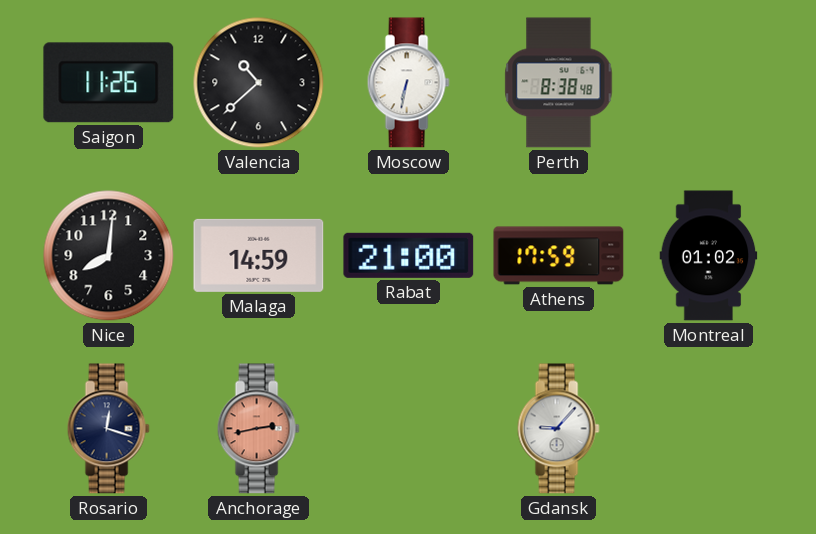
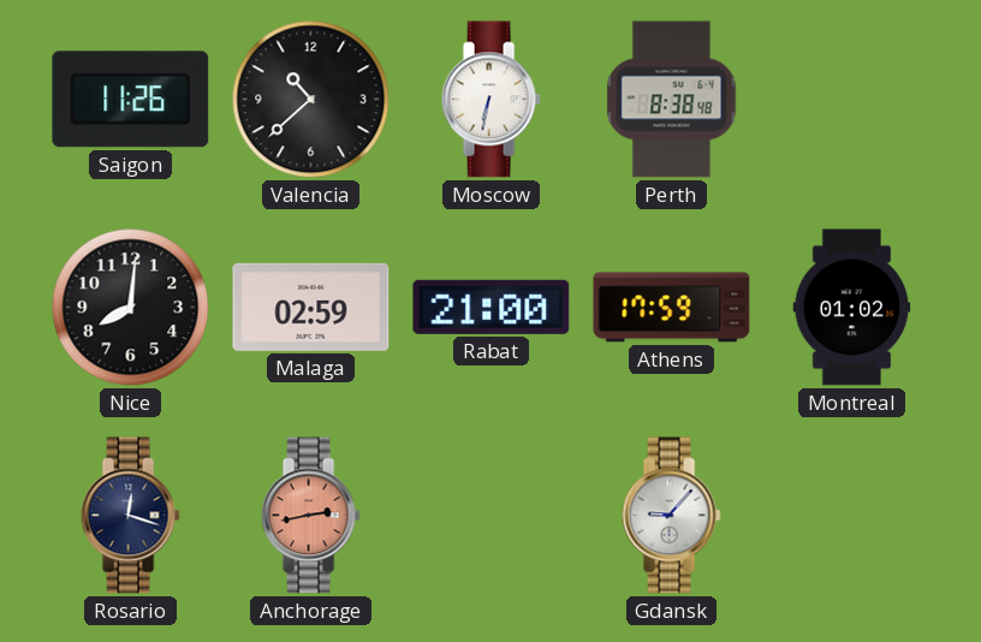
Malaga: 14:59 -> 02:59 (311, 307)
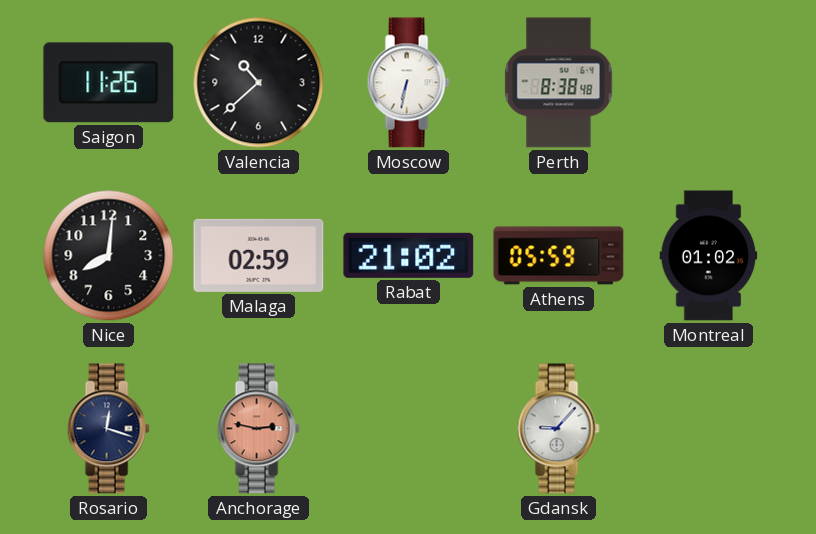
Rabat: 21:00 -> 21:02 (409, 255)
Athens: 17:59 -> 05:59 (559, 256)
Anchorage: 2:43 -> 2:47 (258, 429)
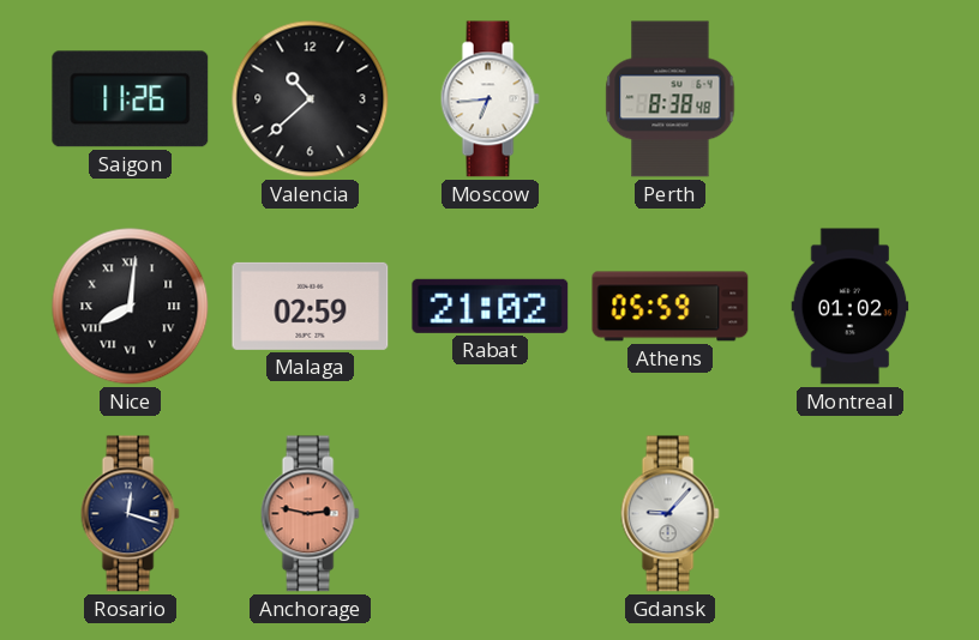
Moscow: 6:32 -> 6:44 (489, 99)
Nice numerals: Arabic -> Roman (131, 307)
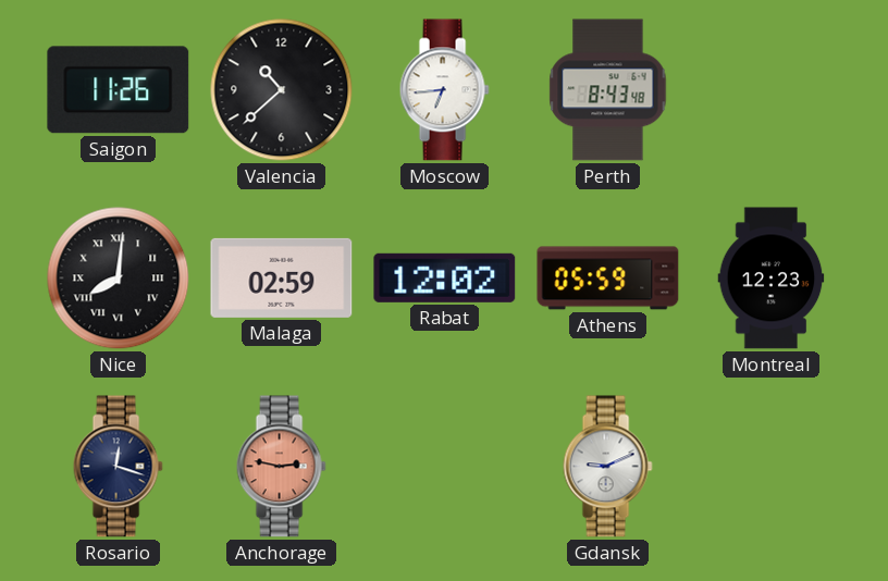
Perth: 8:38 -> 8:43 (608, 90)
Rabat: 21:02 -> 12:02 (445, 277)
Montreal: 01:02 -> 12:23 (772, 279)
Gdansk: 9:07 -> 9:11 (607, 467)
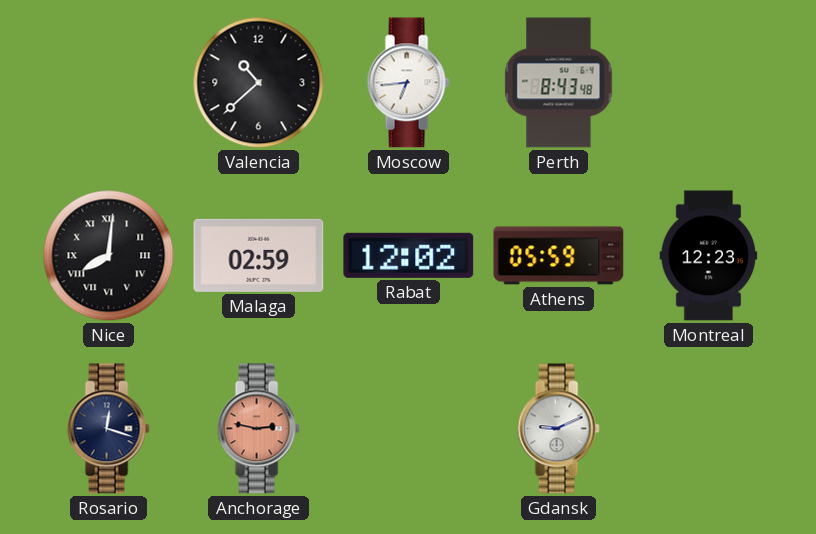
Saigon: 11:26 -> none (119, 90)
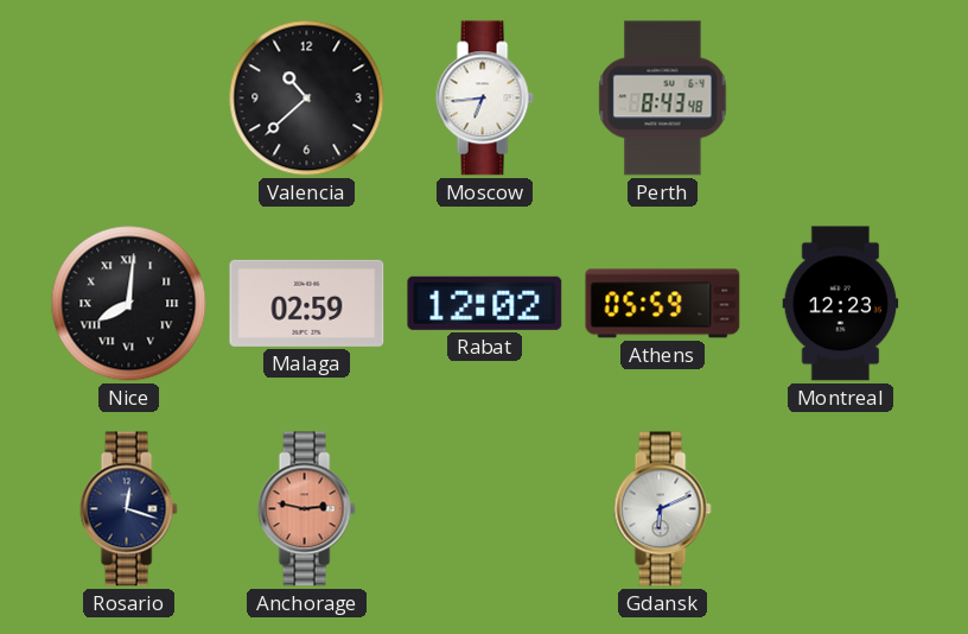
Gdansk: 9:11 -> 6:11 (662, 509)
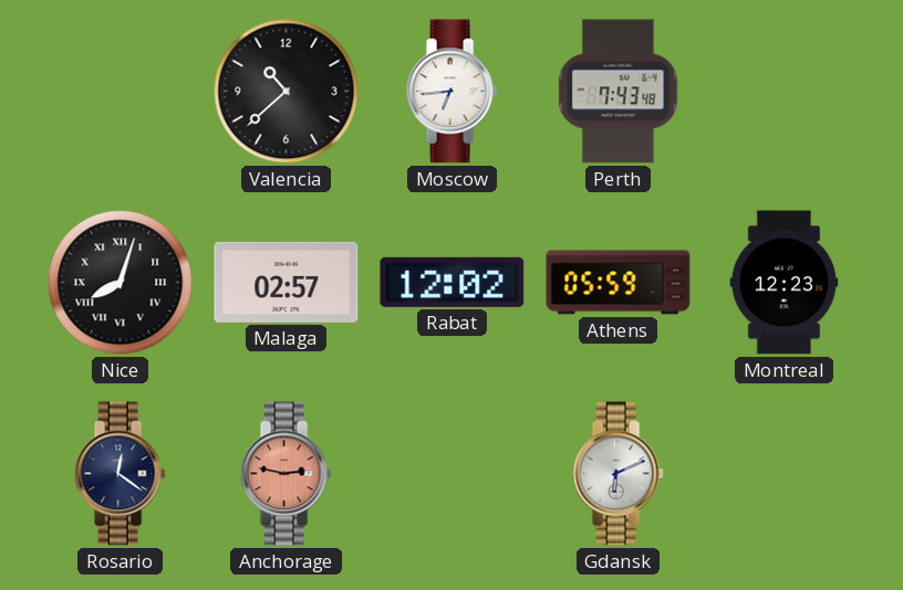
Perth: 8:43 -> 7:43 (619, 92)
Nice: 8:01 -> 8:03 (121, 283)
Malaga: 02:59 -> 02:57 (287, 282)
Rosario: 12:18 -> 12:21 (120, 474)
